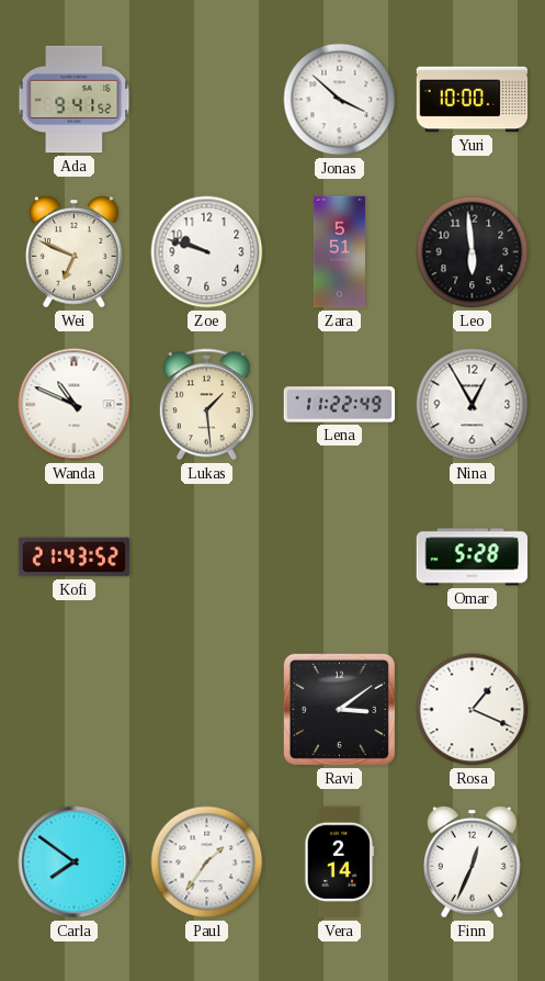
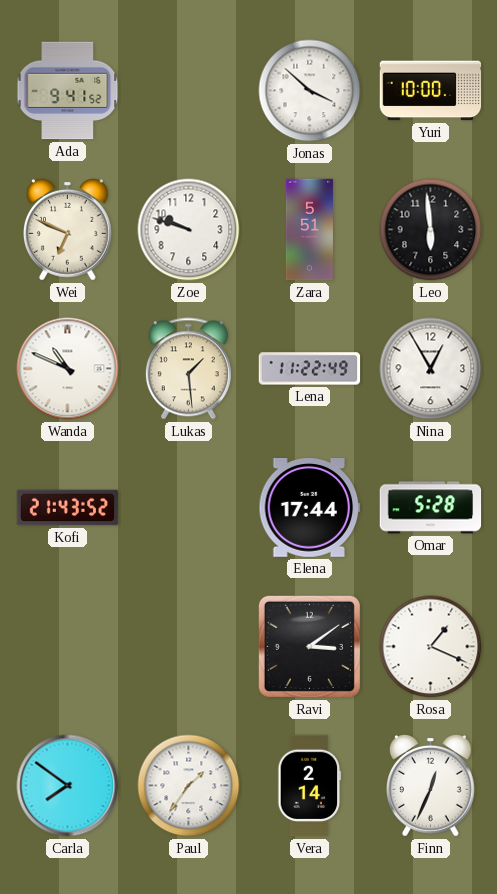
Elena: none -> 17:44 (310, 508)
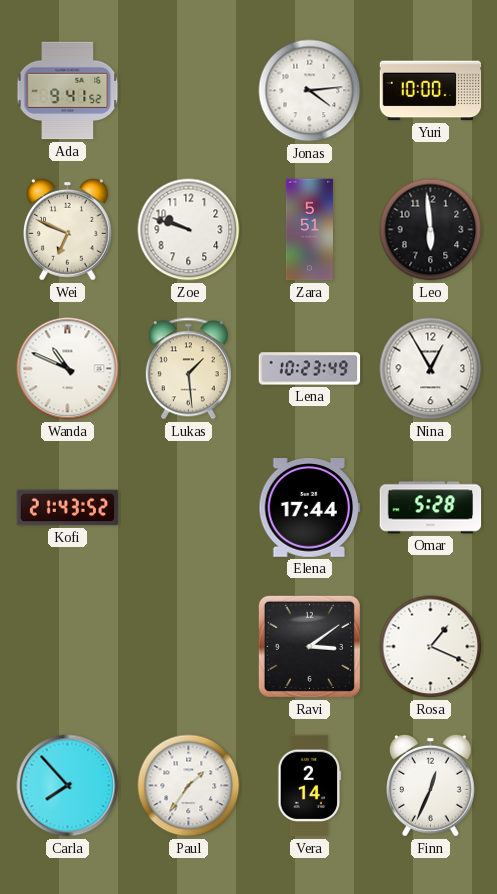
Jonas: 3:52 -> 4:14 (310, 91)
Lena: 11:22 -> 10:23 (310, 369)
Carla: 7:51 -> 7:53 (68, 786)
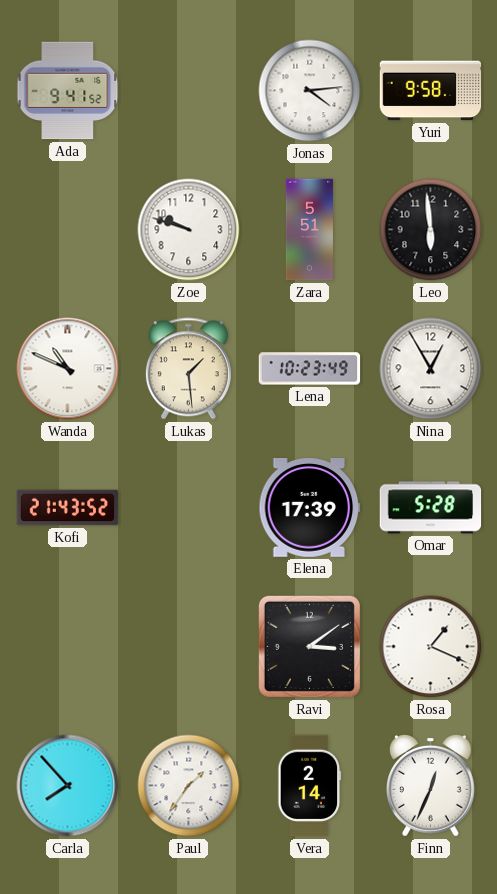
Yuri: 10:00 -> 9:58 (431, 91)
Wei: 6:49 -> none (68, 229)
Elena: 17:44 -> 17:39 (310, 508)
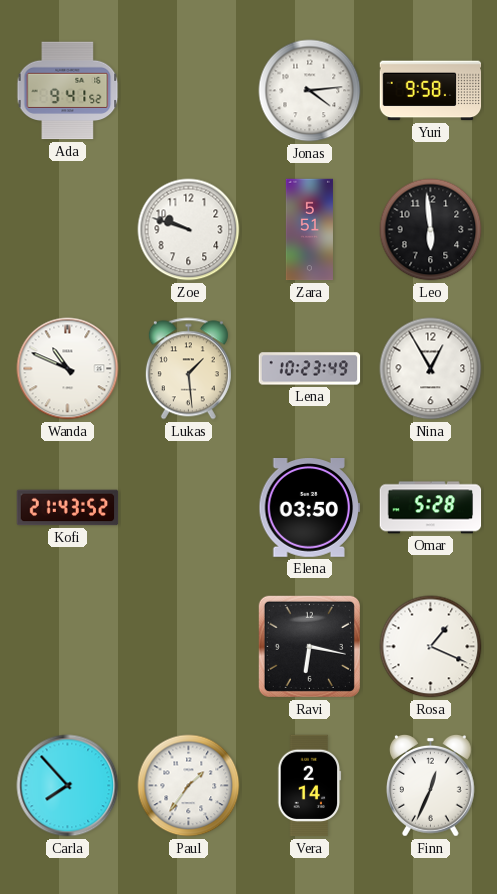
Elena: 17:39 -> 03:50 (310, 508)
Ravi: 3:09 -> 6:17 (309, 646)
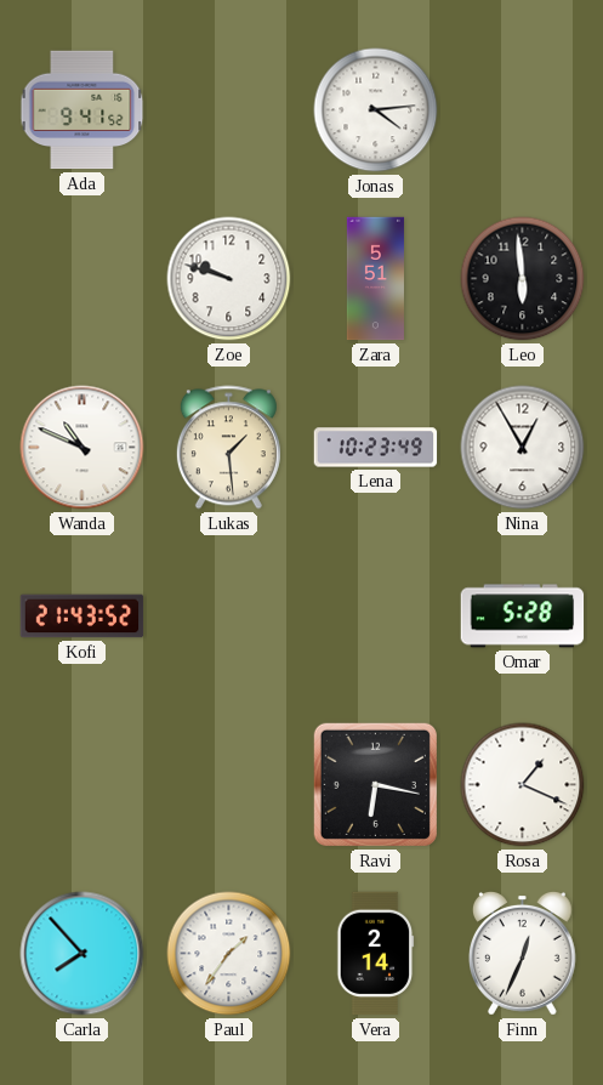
Yuri: 9:58 -> none (431, 91)
Elena: 03:50 -> none (310, 508)
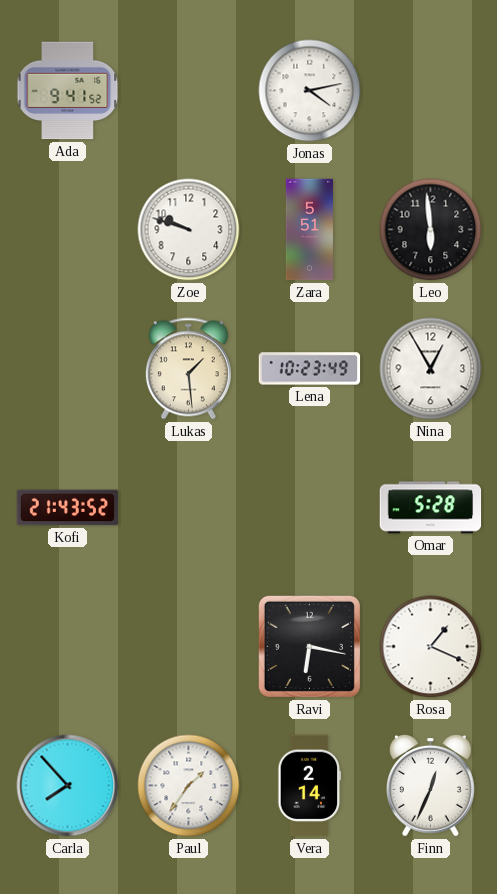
Jonas: 4:14 -> 4:13 (310, 91)
Wanda: 10:49 -> none (83, 448)
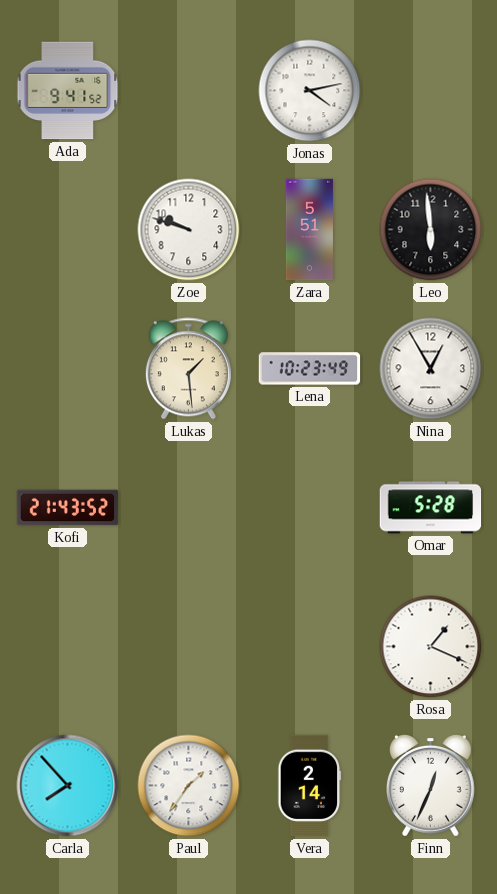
Ravi: 6:17 -> none (309, 646)
